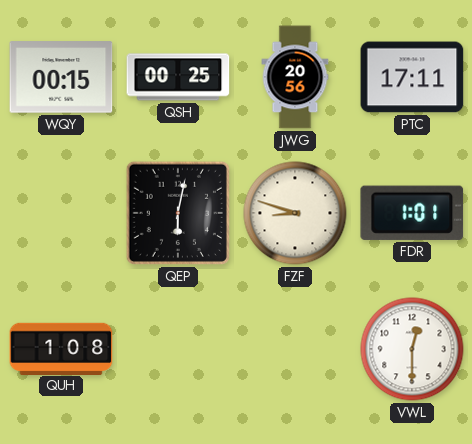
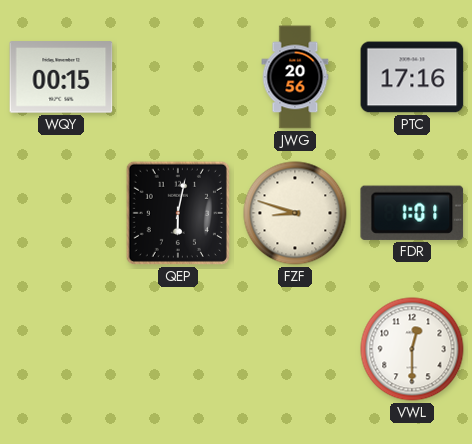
QSH: 00:25 -> none (178, 77)
PTC: 17:11 -> 17:16 (412, 77)
QUH: 1:08 -> none (61, 348)
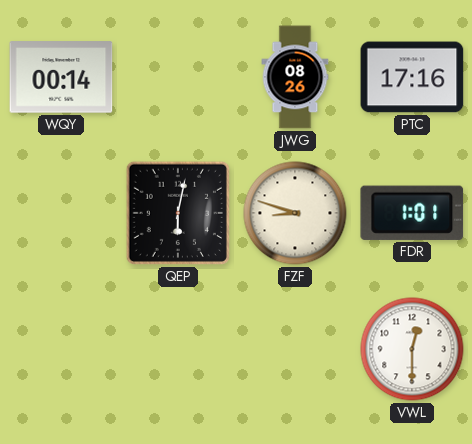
WQY: 00:15 -> 00:14 (61, 77)
JWG: 20:56 -> 08:26 (295, 77)
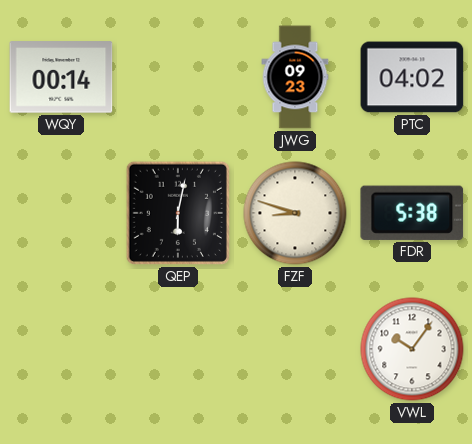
JWG: 08:26 -> 09:23 (295, 77)
PTC: 17:16 -> 04:02 (412, 77)
FDR: 1:01 -> 5:38 (412, 213)
VWL: 12:30 -> 10:06 (412, 349)
